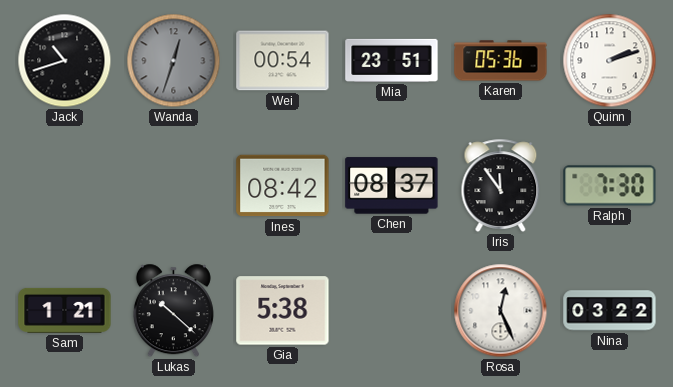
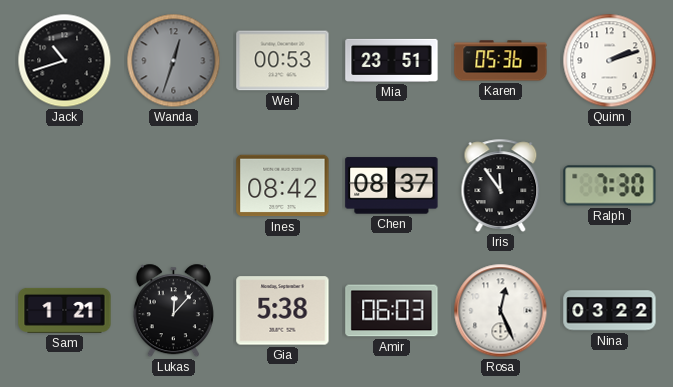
Wei: 00:54 -> 00:53 (283, 61)
Lukas: 10:22 -> 12:07 (173, 311)
Amir: none -> 06:03 (392, 311)
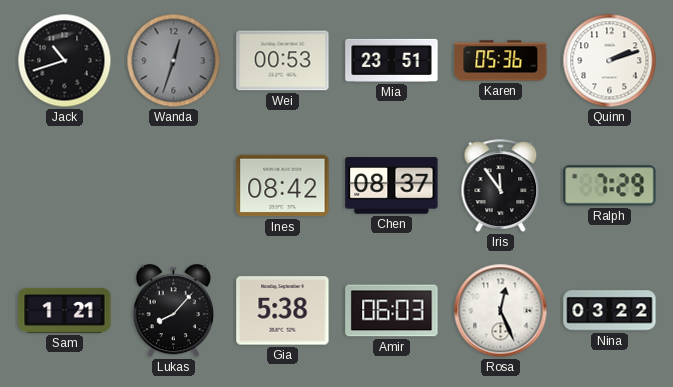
Ralph: 7:30 -> 7:29 (610, 186)
Lukas: 12:07 -> 8:07 (173, 311)
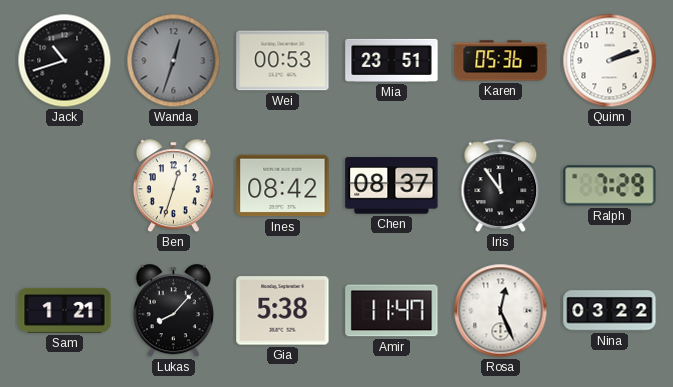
Ben: none -> 12:33 (173, 186)
Amir: 06:03 -> 11:47 (392, 311)
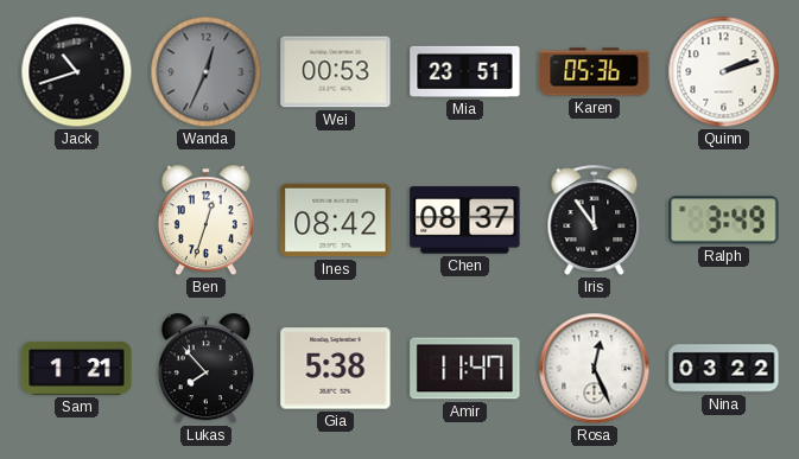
Wanda: 12:33 -> 12:34 (207, 72)
Ralph: 7:29 -> 3:49 (724, 221)
Lukas: 8:07 -> 7:53 (205, 369)
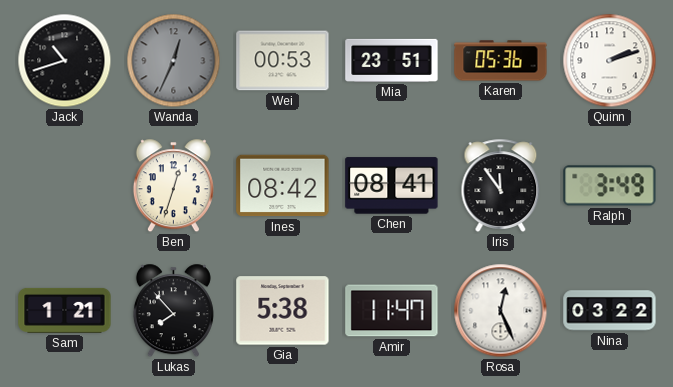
Chen: 08:37 -> 08:41 (392, 186)
